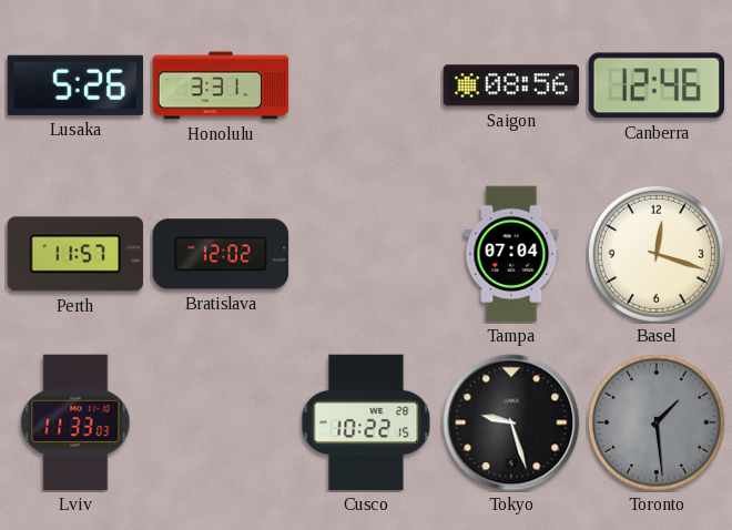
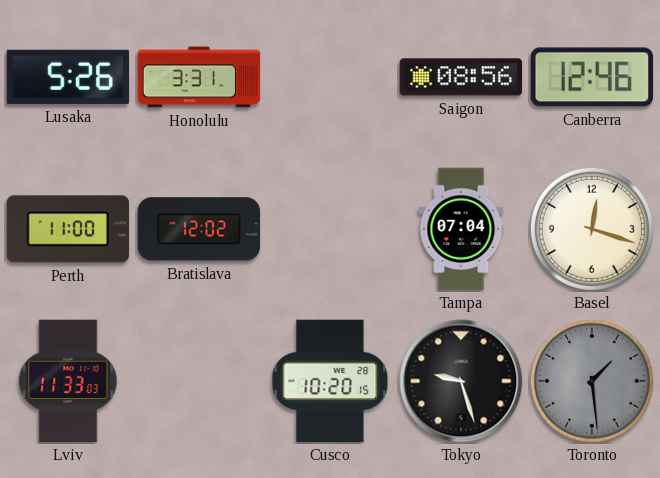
Perth: 11:57 -> 11:00 (68, 229)
Cusco: 10:22 -> 10:20 (330, 381)
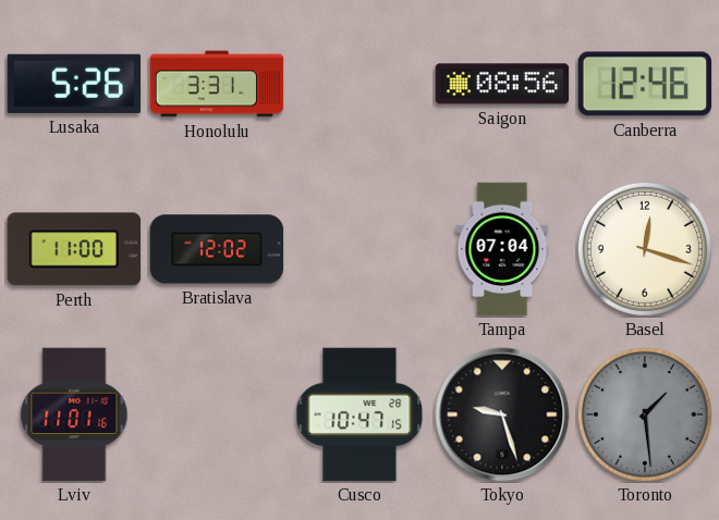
Lviv: 11:33 -> 11:01 (74, 414)
Cusco: 10:20 -> 10:47 (359, 414)
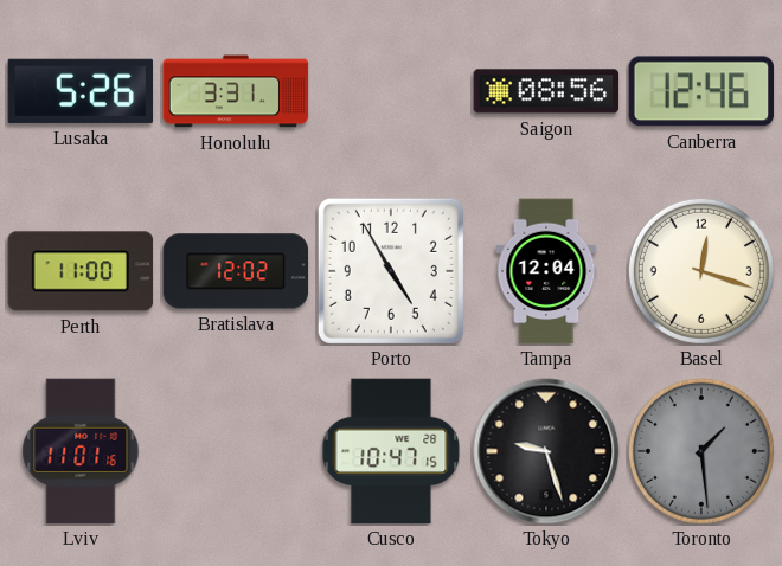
Porto: none -> 4:55 (391, 271)
Tampa: 07:04 -> 12:04 (546, 271)
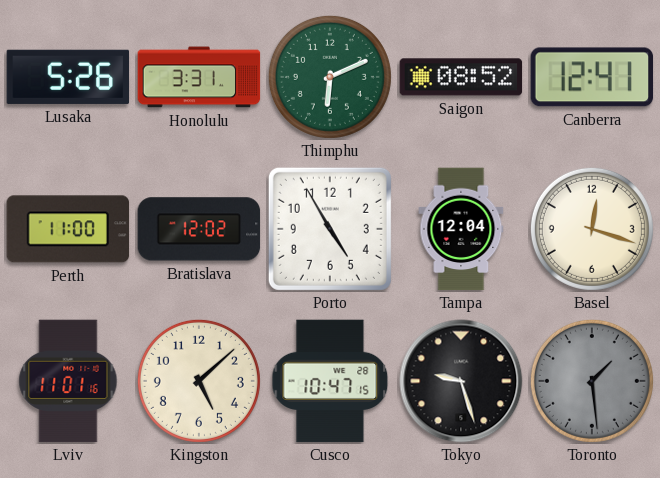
Thimphu: none -> 6:11 (330, 77)
Saigon: 08:56 -> 08:52 (461, 77)
Canberra: 12:46 -> 12:41 (592, 77)
Kingston: none -> 5:08 (199, 381)
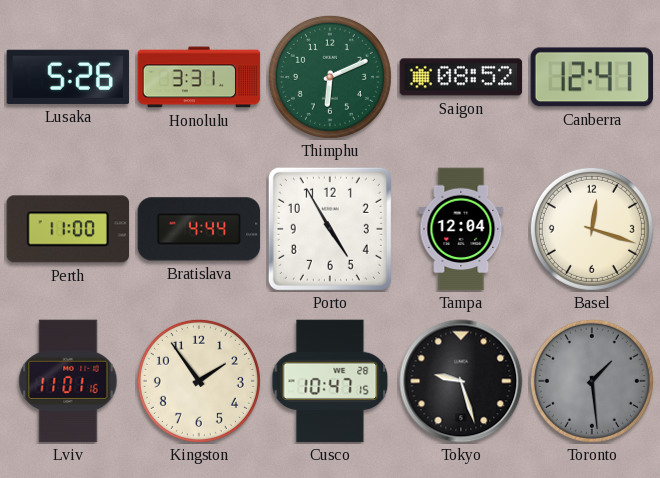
Bratislava: 12:02 -> 4:44 (199, 229)
Kingston: 5:08 -> 1:54 (199, 381)
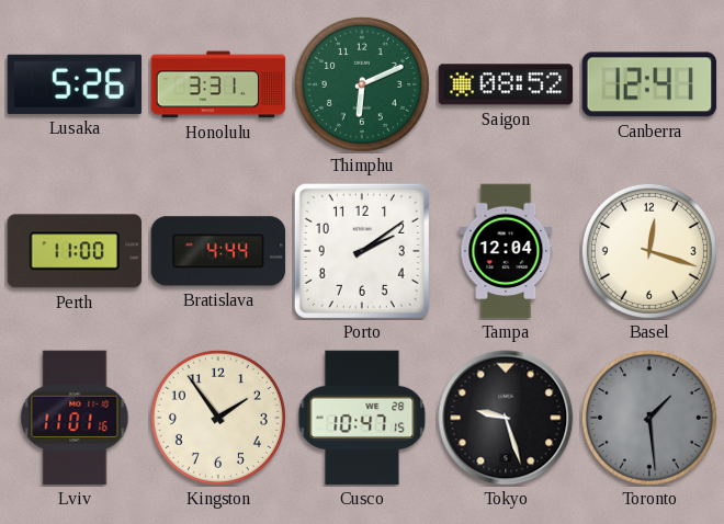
Porto: 4:55 -> 2:09 (362, 251)
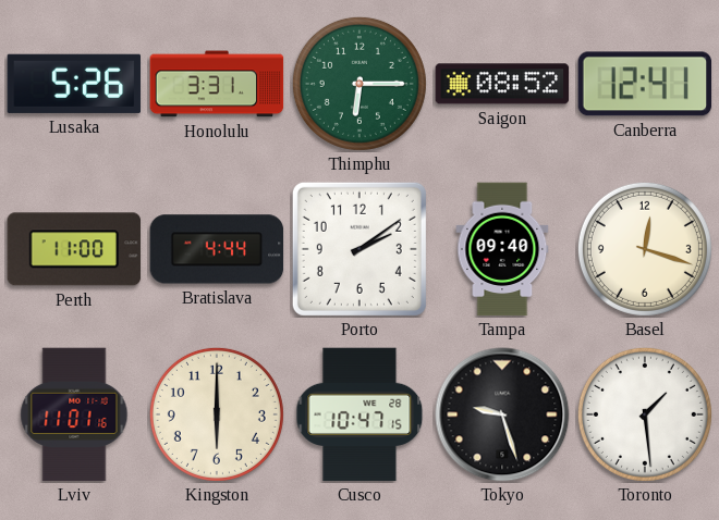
Thimphu: 6:11 -> 6:15 (359, 84)
Tampa: 12:04 -> 09:40 (502, 249)
Kingston: 1:54 -> 6:00 (217, 414)
Toronto dial: grey -> white (645, 414)
